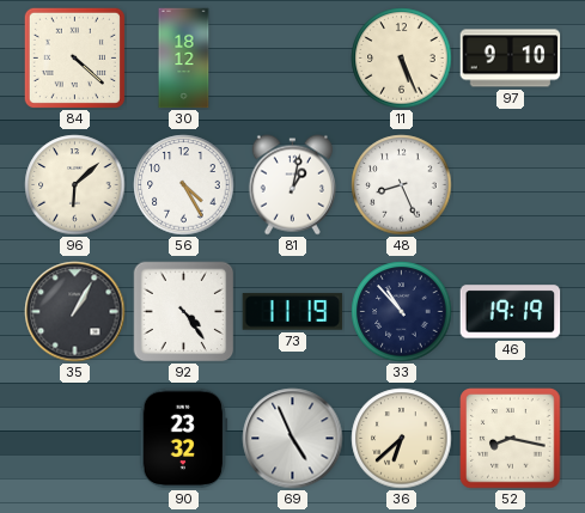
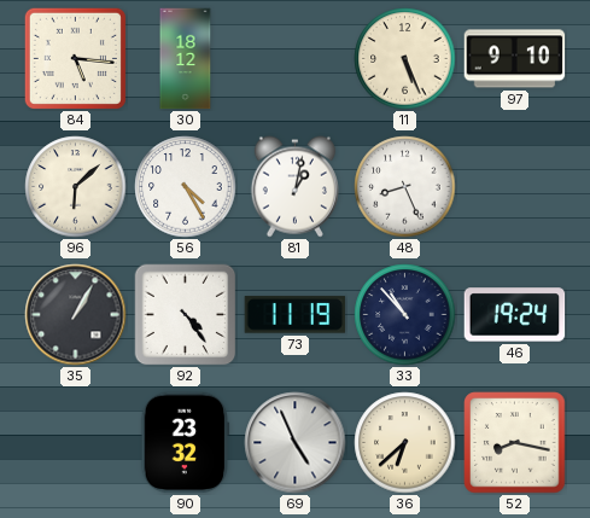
84: 4:22 -> 5:16 (75, 58)
46: 19:19 -> 19:24 (515, 315)
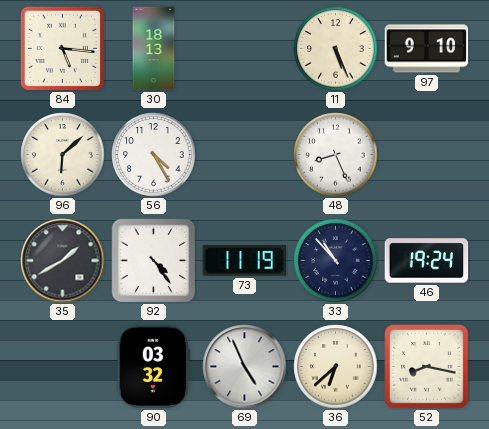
30: 18:12 -> 18:13 (154, 49)
81: 1:02 -> none (294, 187)
35: 1:05 -> 1:40 (63, 261)
90: 23:32 -> 03:32 (154, 367)
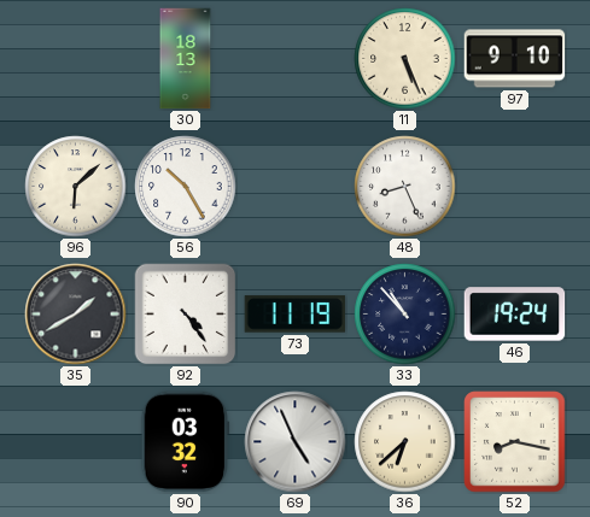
84: 5:16 -> none (62, 48)
56: 4:25 -> 10:25 (186, 187)
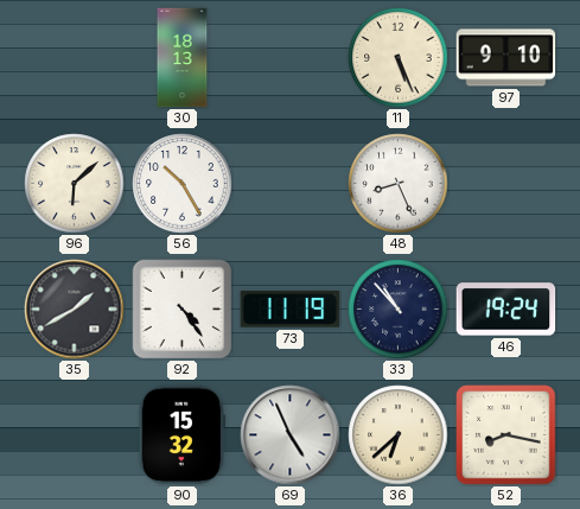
90: 03:32 -> 15:32 (183, 435)
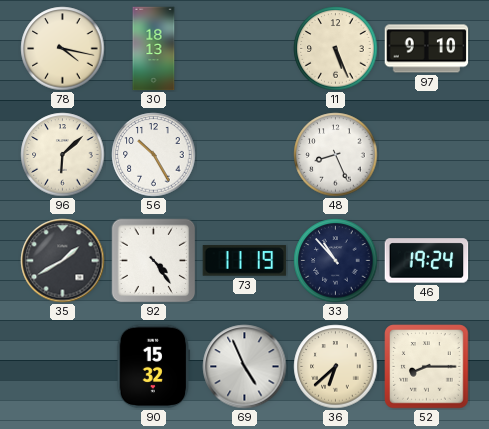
78: none -> 4:17 (63, 49)
52: 8:17 -> 8:15 (427, 367)
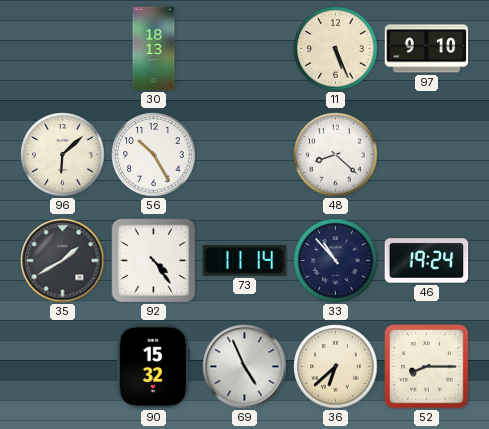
78: 4:17 -> none (63, 49)
48: 8:26 -> 8:22 (336, 155)
73: 11:19 -> 11:14 (245, 261)
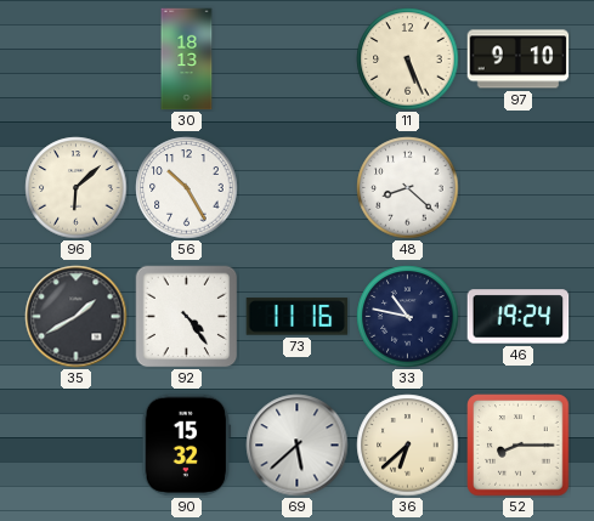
73: 11:14 -> 11:16 (298, 317)
33: 10:53 -> 10:47 (408, 317)
69: 4:56 -> 5:38 (298, 446)
